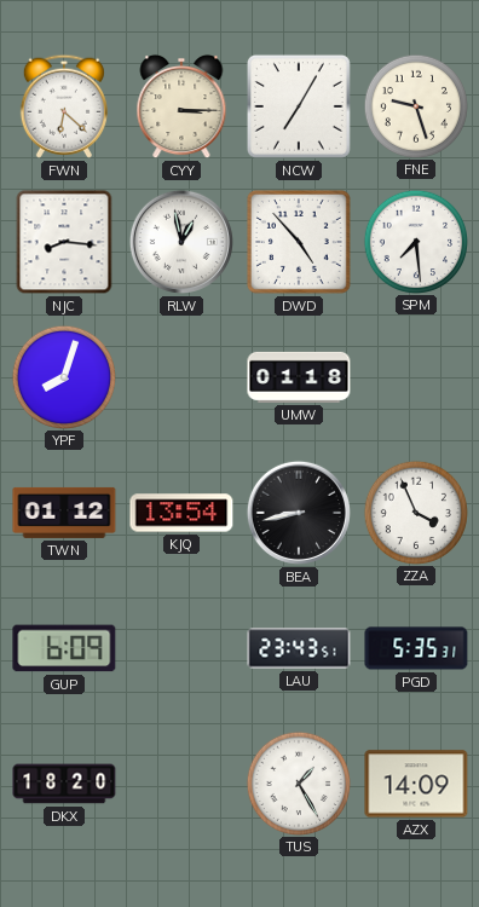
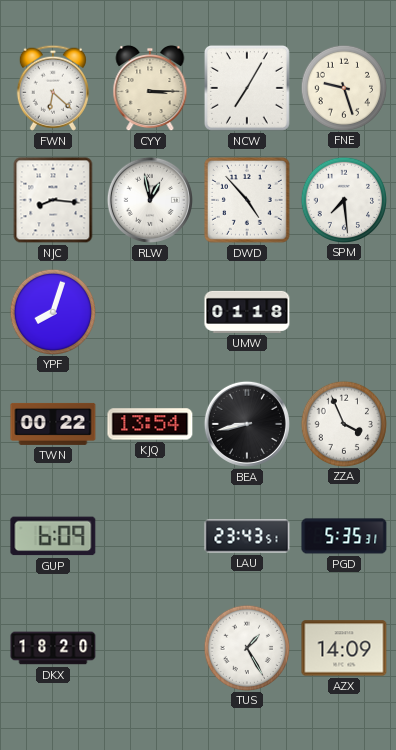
TWN: 01:12 -> 00:22 (53, 424)
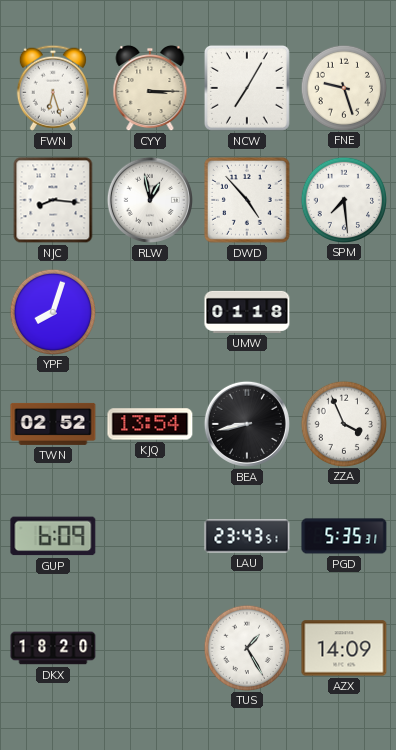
FWN: 6:22 -> 6:27 (53, 88)
TWN: 00:22 -> 02:52 (53, 424)
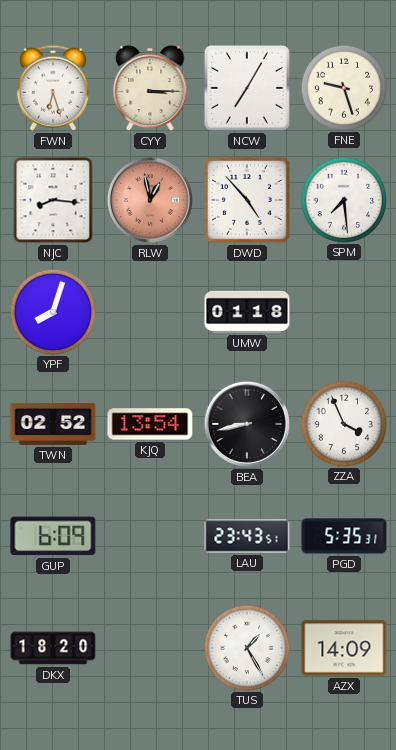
RLW dial: white -> salmon (150, 200)
